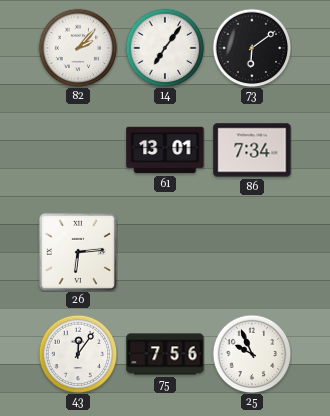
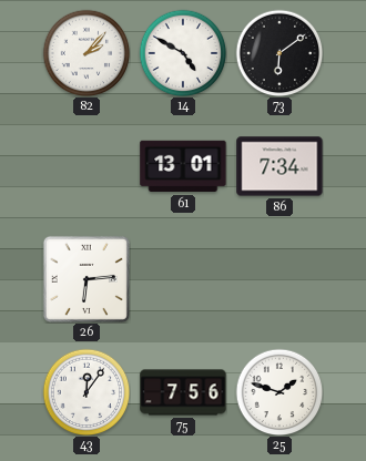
14: 7:06 -> 4:50 (183, 53)
25: 9:56 -> 1:48 (279, 392)
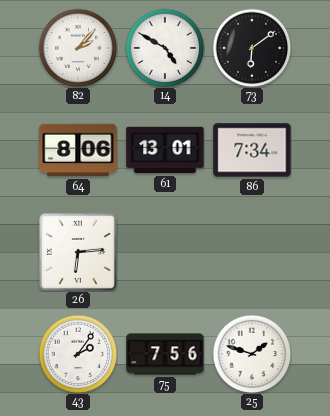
64: none -> 8:06 (78, 150)
43: 12:06 -> 2:06 (78, 354)
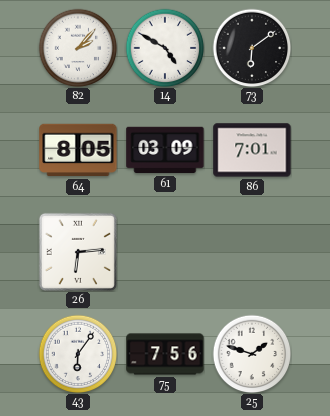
64: 8:06 -> 8:05 (78, 150)
61: 13:01 -> 03:09 (165, 150)
86: 7:34 -> 7:01 (252, 150)
43: 2:06 -> 6:06 (78, 354)
